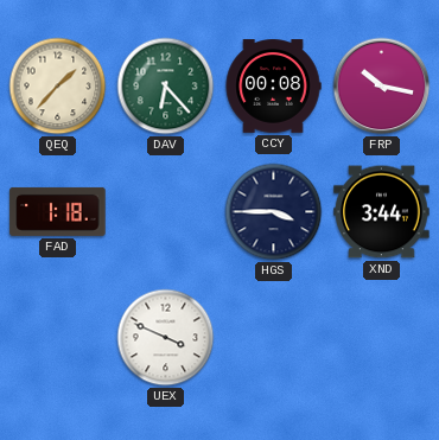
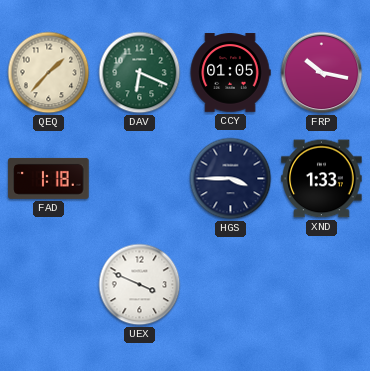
DAV: 6:23 -> 6:19 (140, 73)
CCY: 00:08 -> 01:05 (230, 73)
XND: 3:44 -> 1:33 (322, 179)
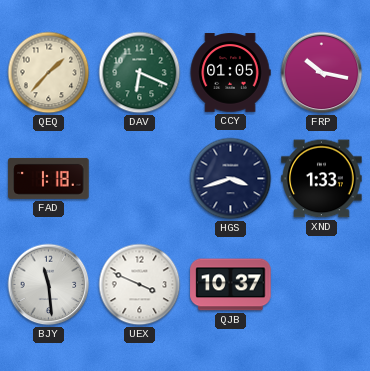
HGS: 3:45 -> 3:42 (231, 179)
BJY: none -> 11:29 (49, 285)
QJB: none -> 10:37 (231, 285)
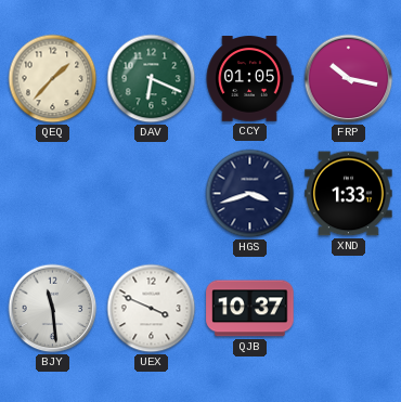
FAD: 1:18 -> none (49, 178)
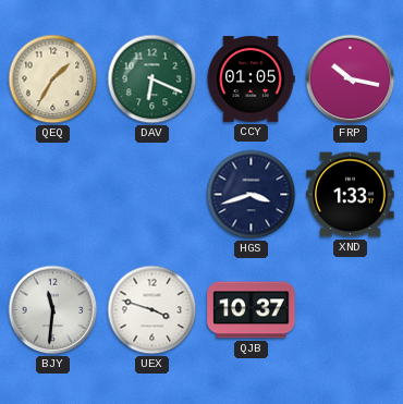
QEQ: 1:37 -> 1:35 (53, 79)
BJY: 11:29 -> 11:31 (53, 310)
UEX: 3:49 -> 3:48 (152, 310)
